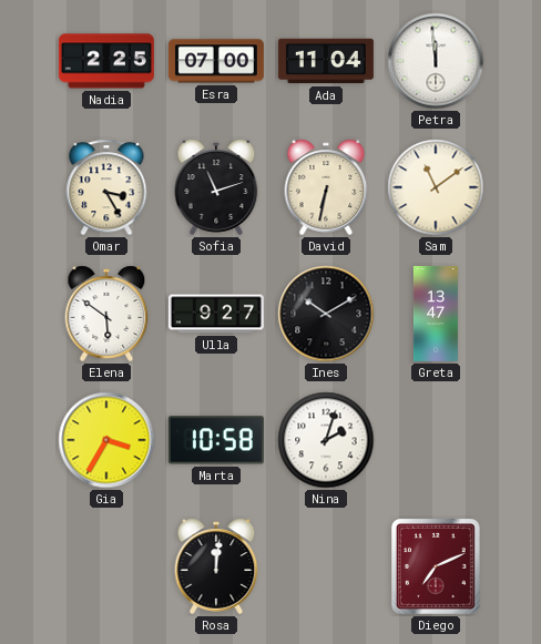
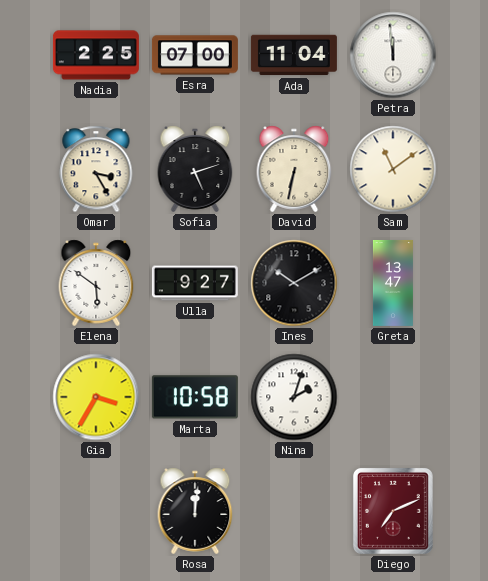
Sofia: 11:12 -> 5:12 (195, 169)
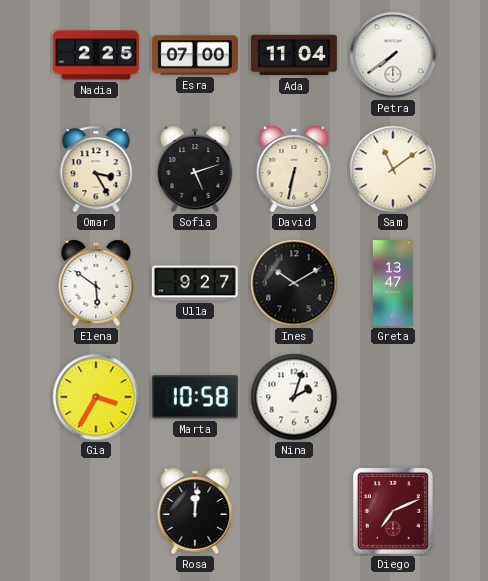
Petra: 11:59 -> 7:39 (393, 55)
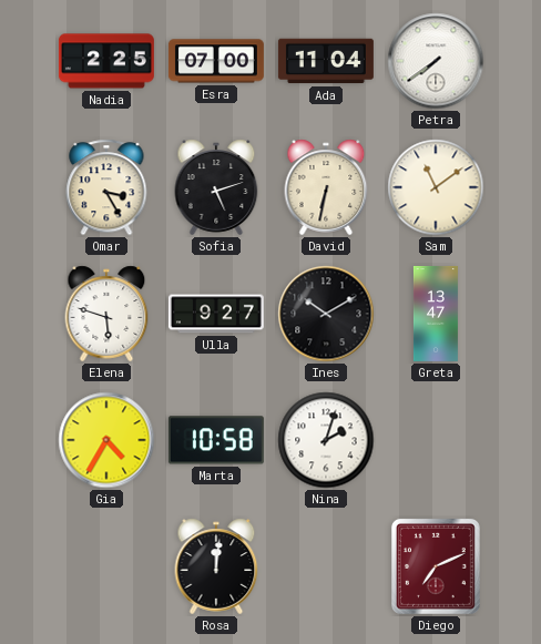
Elena: 5:51 -> 5:48 (106, 314)
Gia: 3:35 -> 4:35 (106, 440)
